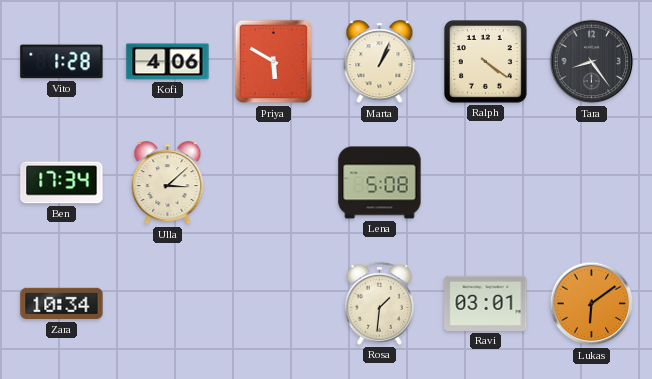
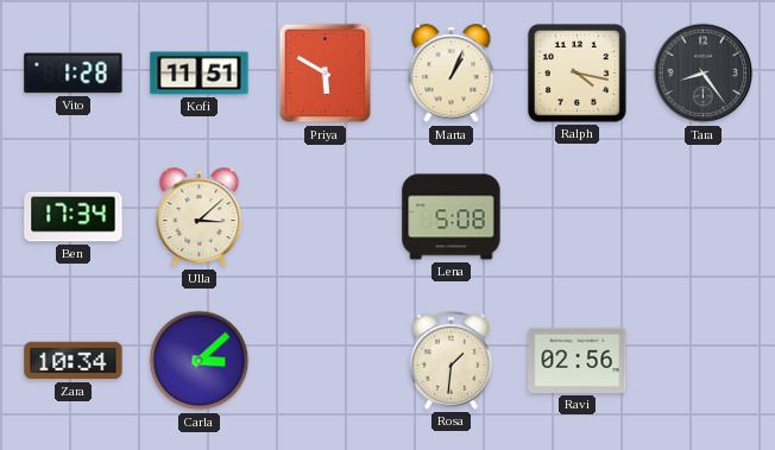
Kofi: 4:06 -> 11:51 (200, 74)
Ralph: 4:21 -> 4:17 (578, 74)
Carla: none -> 3:08 (200, 361)
Ravi: 03:01 -> 02:56 (578, 360)
Lukas: 6:09 -> none (592, 304)
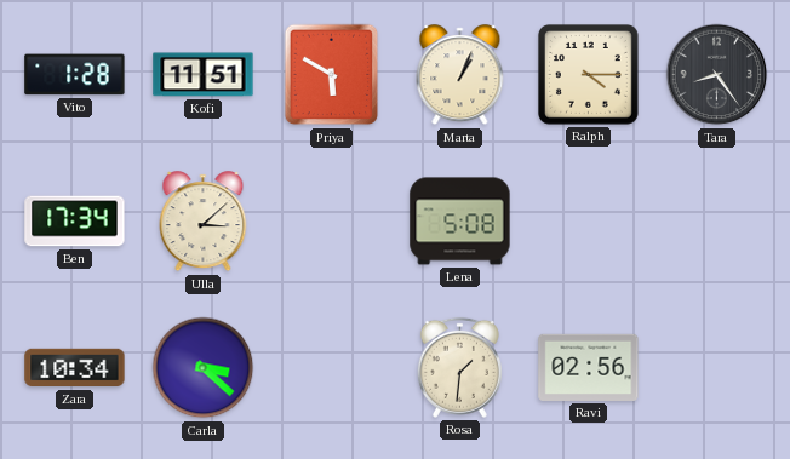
Ralph: 4:17 -> 4:15 (589, 75)
Carla: 3:08 -> 3:22 (204, 368)
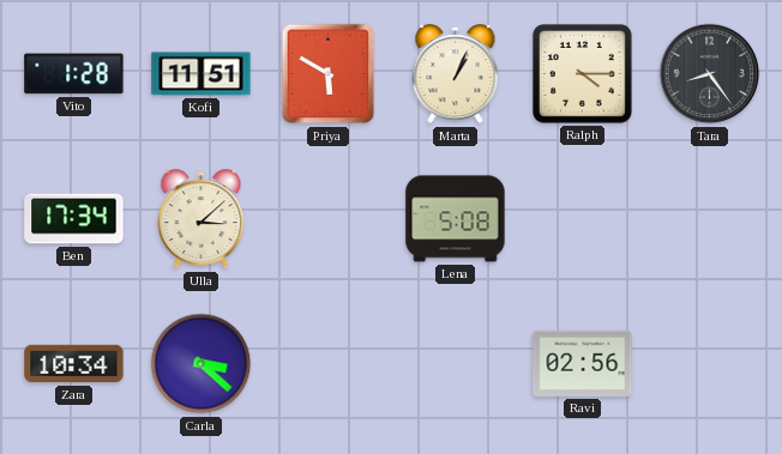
Rosa: 1:31 -> none (459, 367)
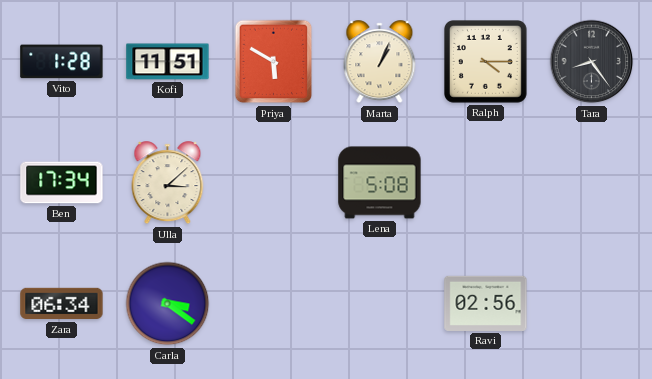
Zara: 10:34 -> 06:34 (62, 304)
Carla: 3:22 -> 3:21 (168, 304)
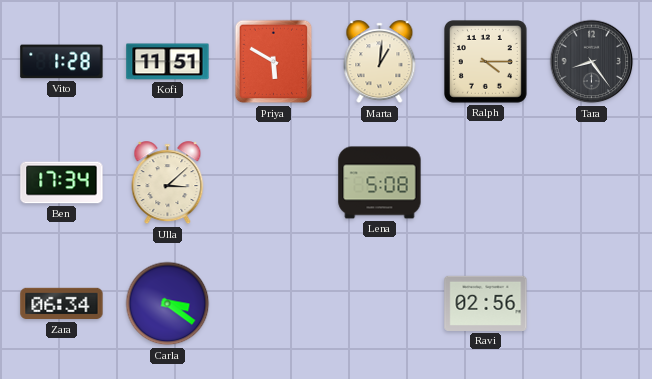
Marta: 1:04 -> 1:01 (380, 62)
